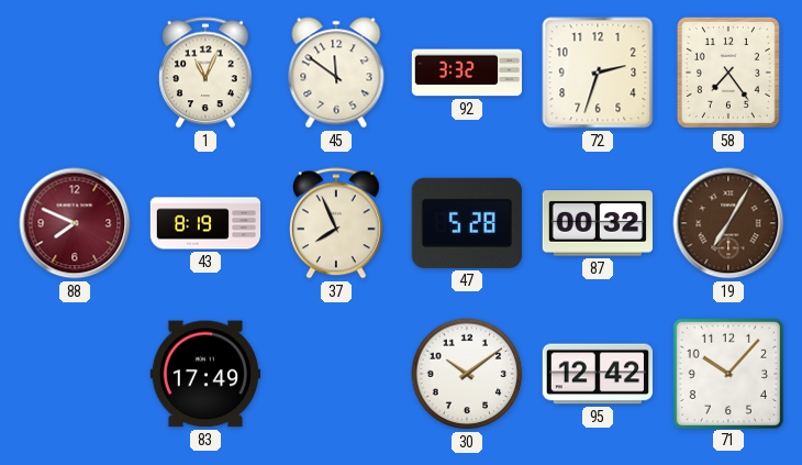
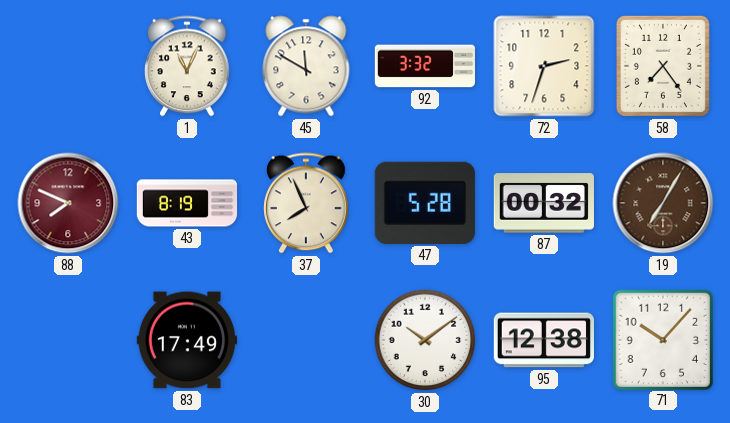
45: 11:51 -> 11:50 (306, 66)
95: 12:42 -> 12:38 (543, 340)
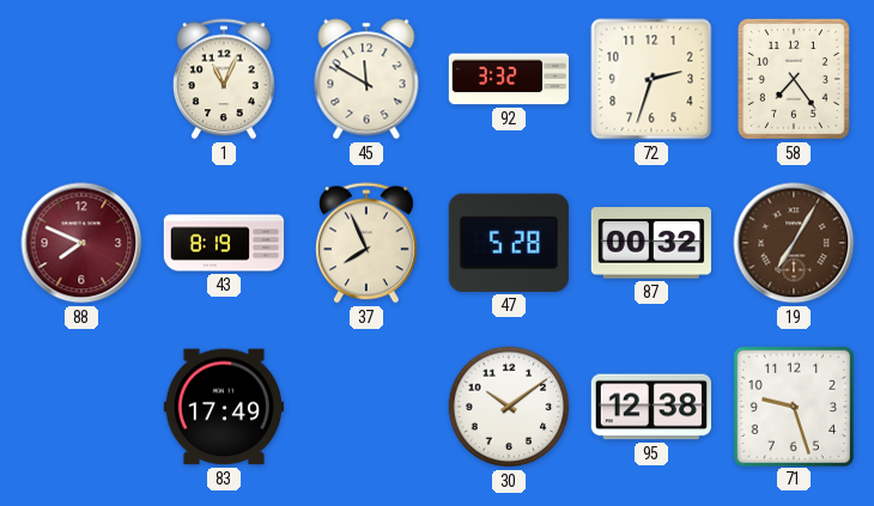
71: 10:07 -> 9:27 (793, 406)
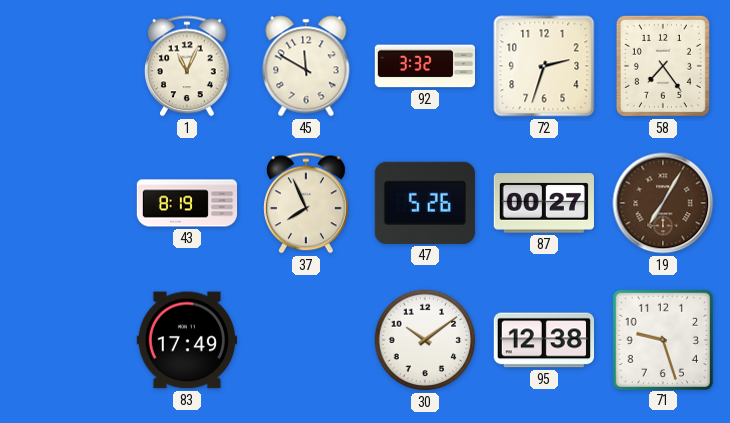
88: 7:49 -> none (81, 243)
47: 5:28 -> 5:26 (425, 203)
87: 00:32 -> 00:27 (543, 203)
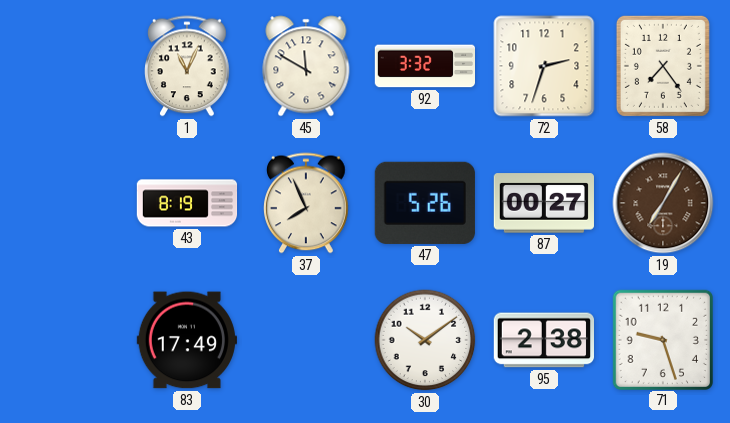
95: 12:38 -> 2:38 (543, 340)
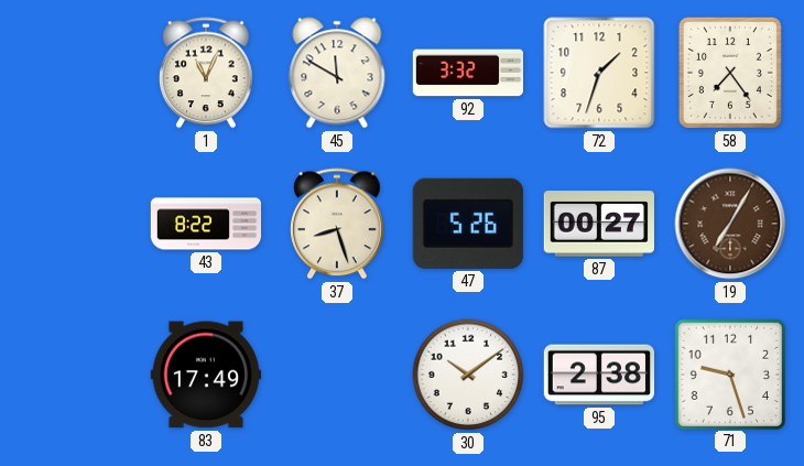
72: 2:33 -> 1:33 (599, 73)
43: 8:19 -> 8:22 (206, 224)
37: 7:56 -> 8:27 (338, 224)
